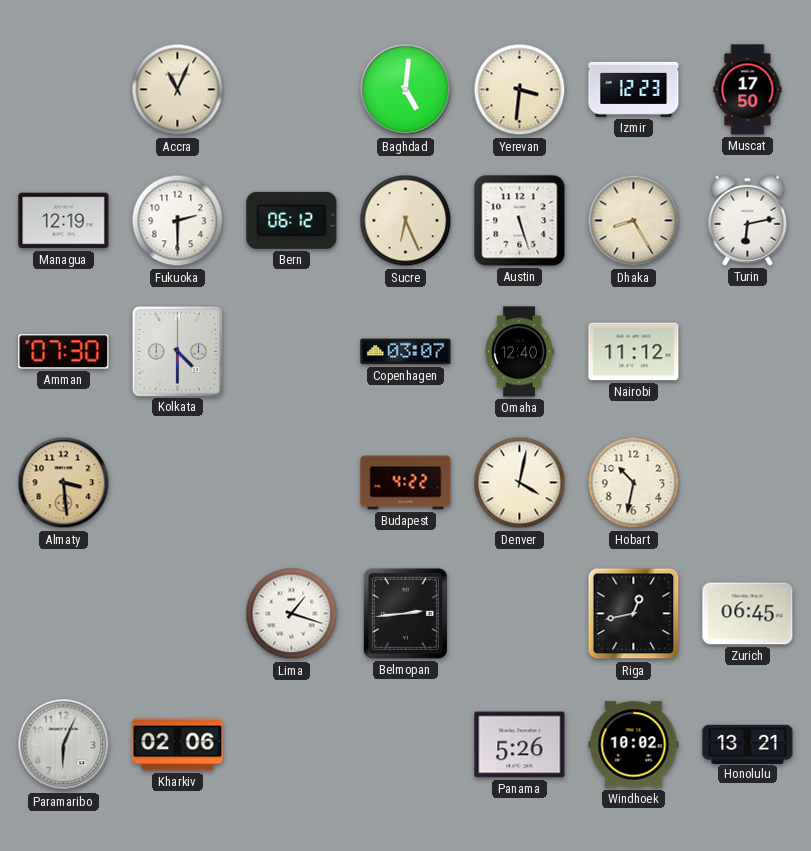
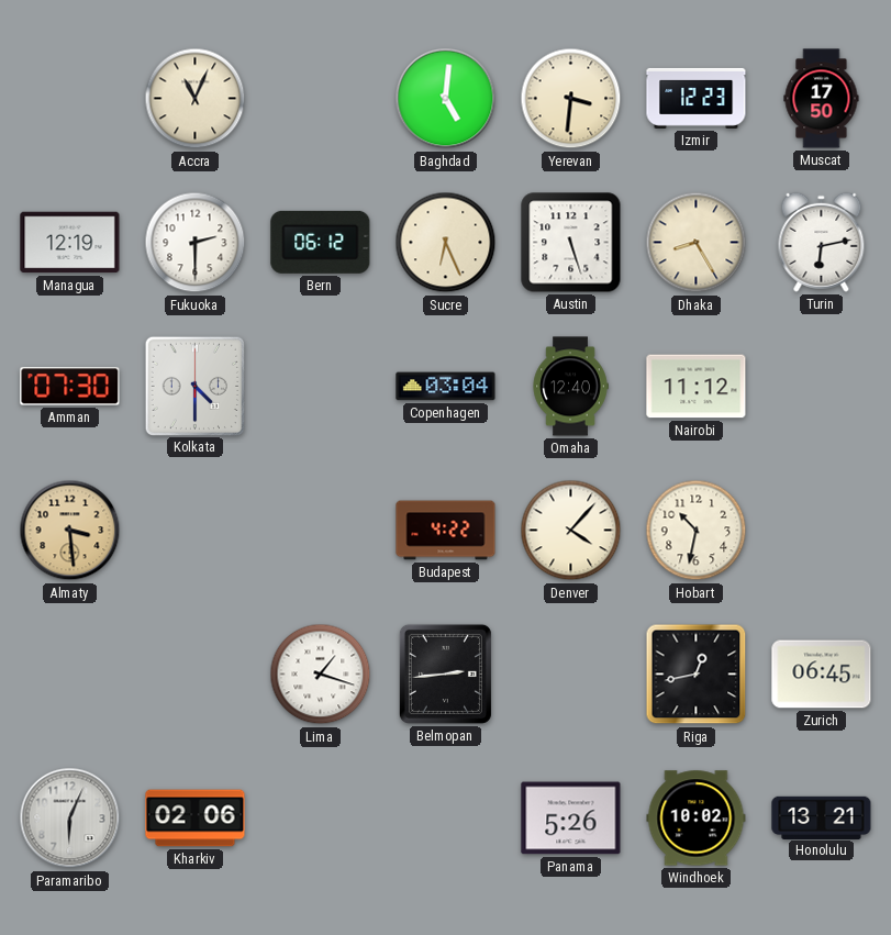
Copenhagen: 03:07 -> 03:04 (446, 387)
Denver: 4:02 -> 4:07 (571, 531)
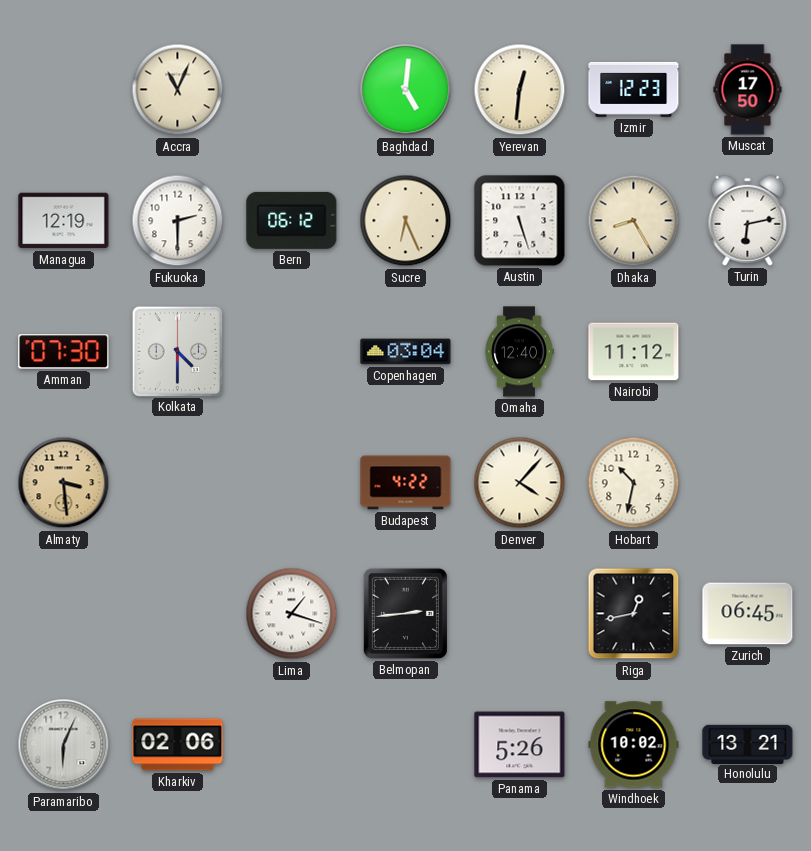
Yerevan: 3:31 -> 12:31 (520, 90)
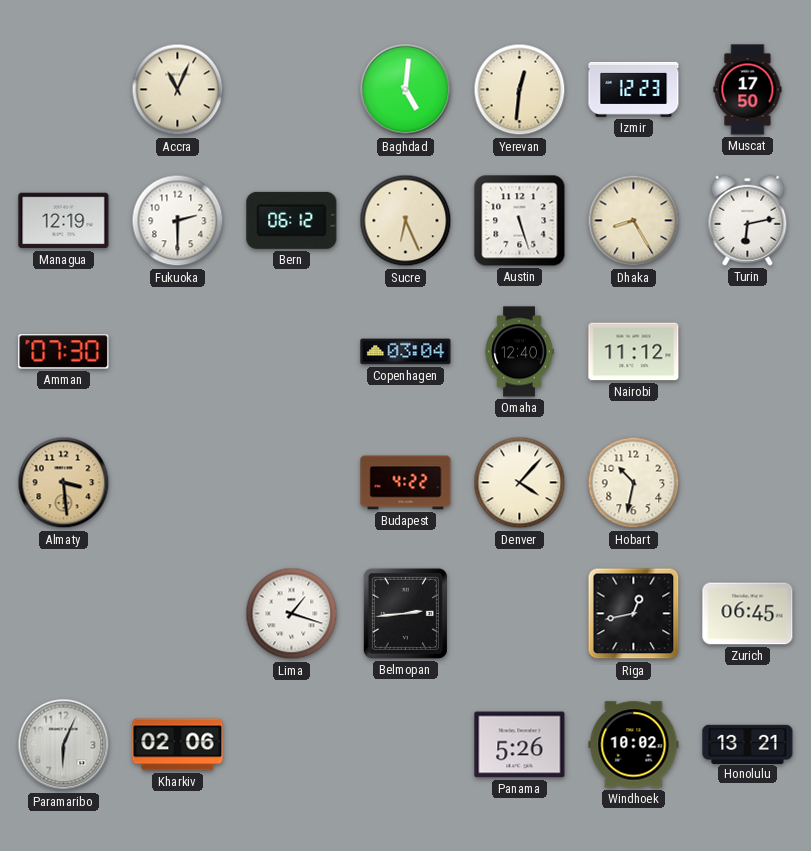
Kolkata: 4:30 -> none (177, 351)
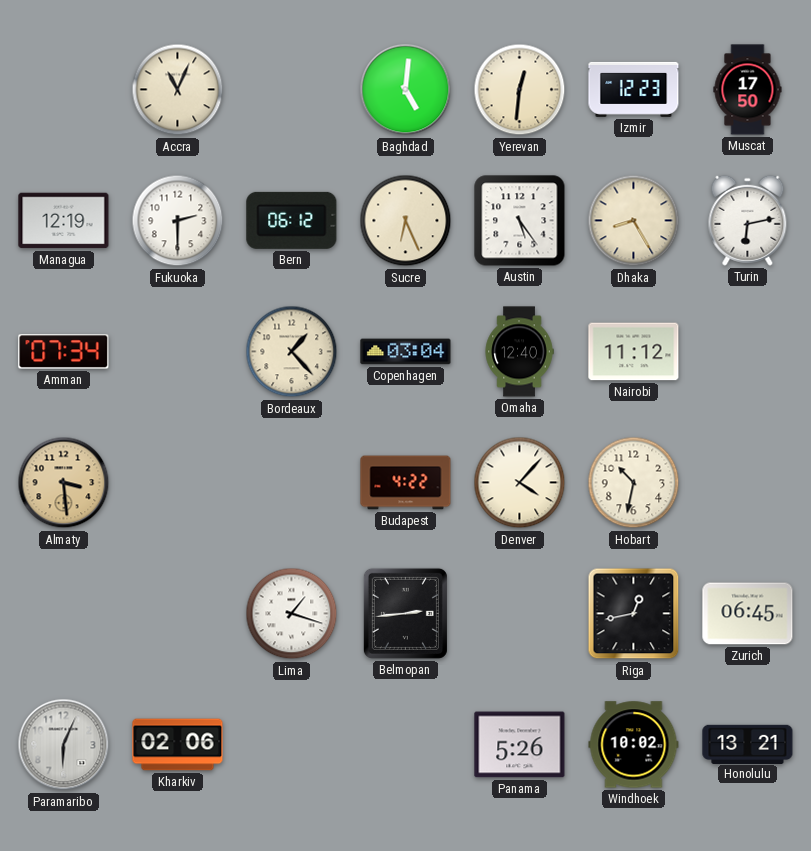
Austin: 5:27 -> 5:24 (520, 221)
Amman: 07:30 -> 07:34 (64, 352)
Bordeaux: none -> 1:23 (292, 352)
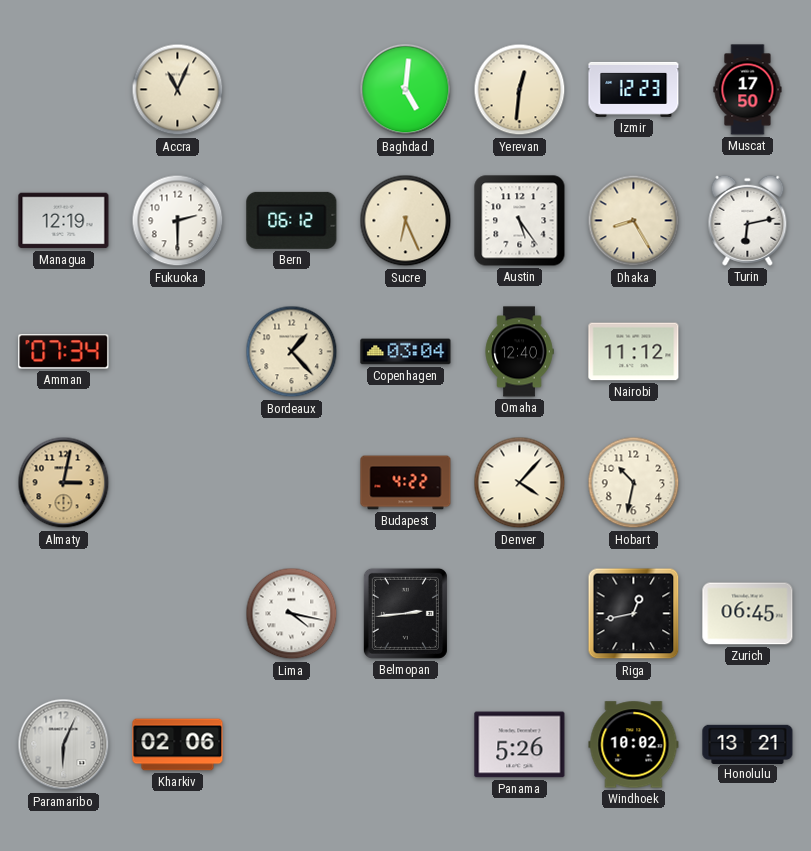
Almaty: 3:29 -> 3:02 (64, 483)
Lima: 1:18 -> 4:17 (292, 614)
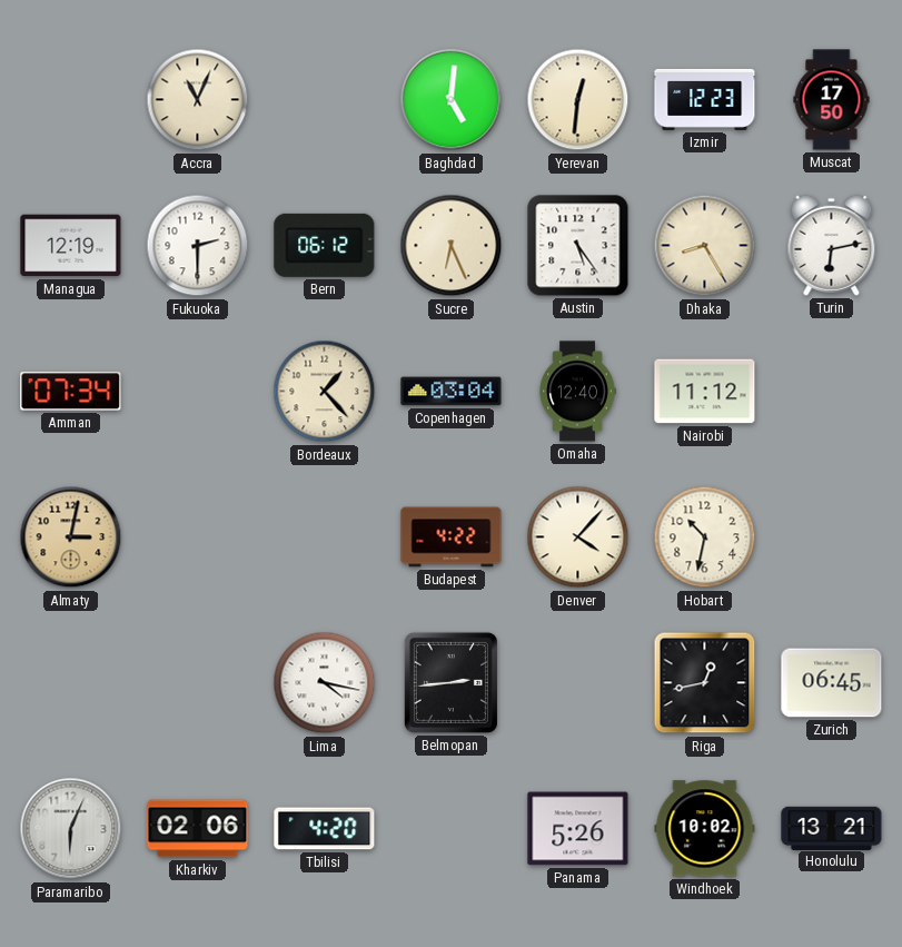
Tbilisi: none -> 4:20 (325, 829)
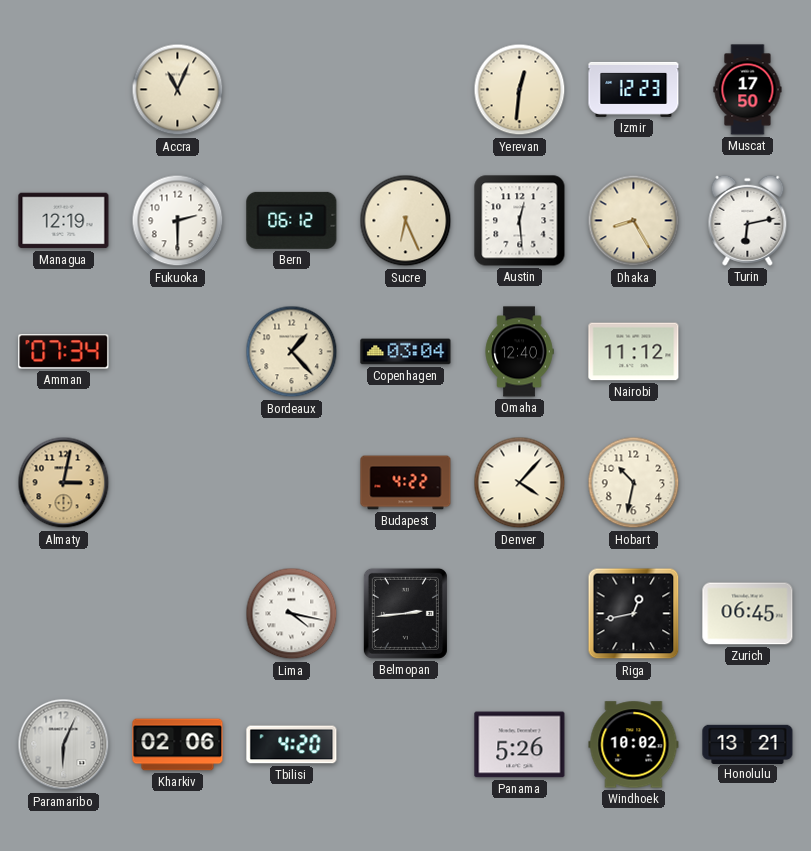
Baghdad: 5:01 -> none (452, 100)
Austin: 5:24 -> 12:29 (520, 221)
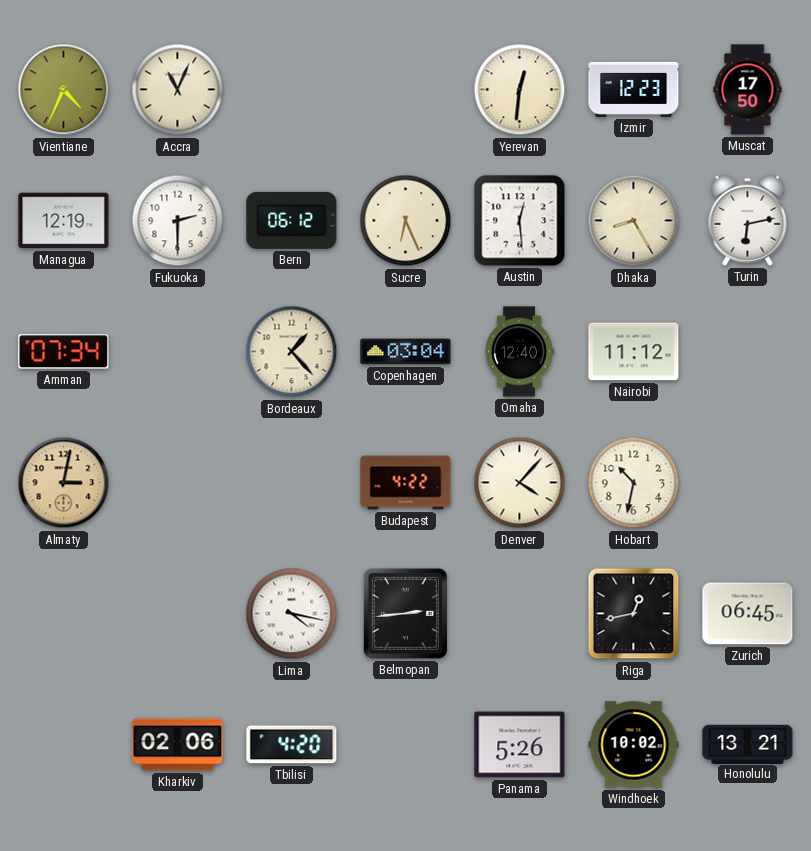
Vientiane: none -> 4:34 (64, 90)
Paramaribo: 6:04 -> none (64, 745)
